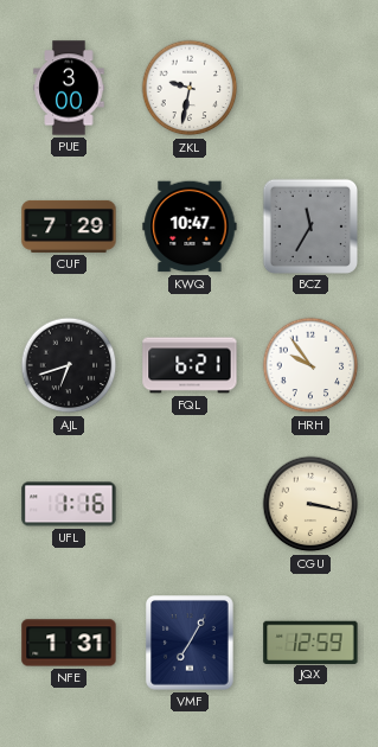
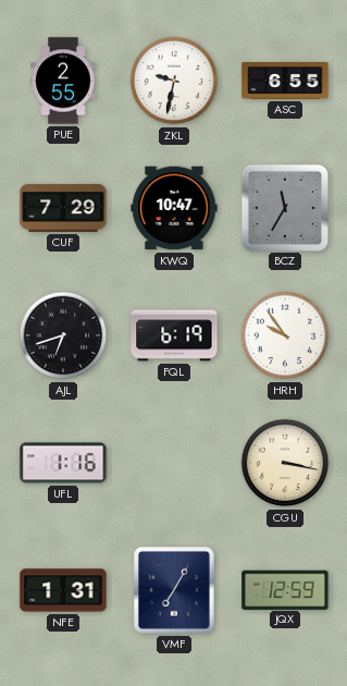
PUE: 3:00 -> 2:55 (63, 81)
ASC: none -> 6:55 (285, 82)
FQL: 6:21 -> 6:19 (174, 335)
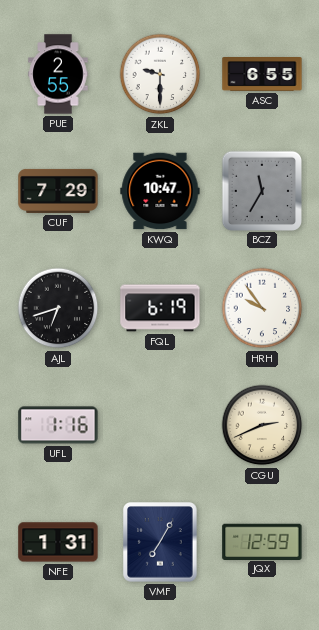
ZKL: 9:32 -> 9:30 (160, 74)
CGU: 3:17 -> 2:41 (262, 425)
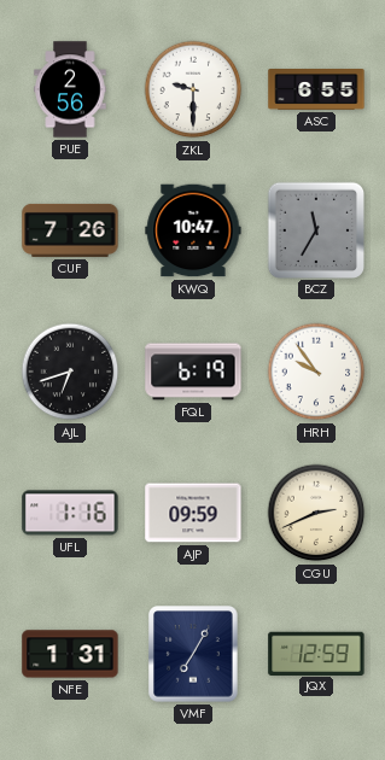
PUE: 2:55 -> 2:56 (70, 89)
CUF: 7:29 -> 7:26 (70, 230)
AJP: none -> 09:59 (193, 513)
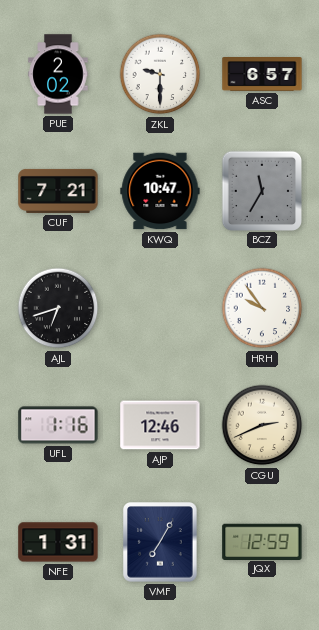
PUE: 2:56 -> 2:02 (58, 74)
ASC: 6:55 -> 6:57 (262, 75)
CUF: 7:26 -> 7:21 (58, 191)
FQL: 6:19 -> none (193, 372)
AJP: 09:59 -> 12:46 (160, 425)
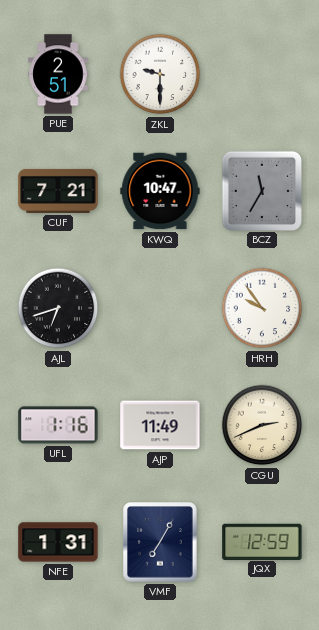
PUE: 2:02 -> 2:51 (58, 74)
ASC: 6:57 -> none (262, 75)
AJP: 12:46 -> 11:49 (160, 425)
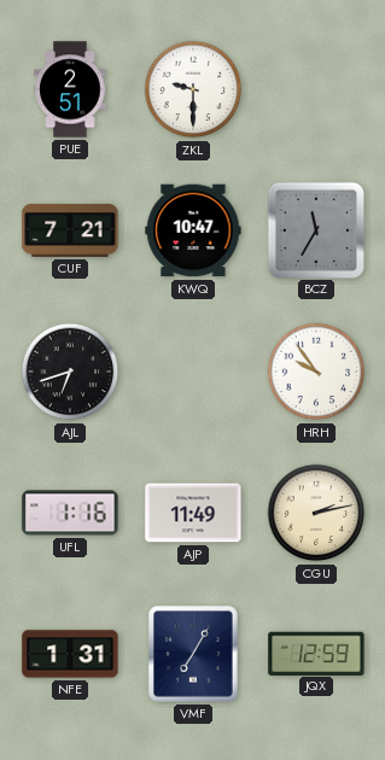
CGU: 2:41 -> 2:13 (316, 513)
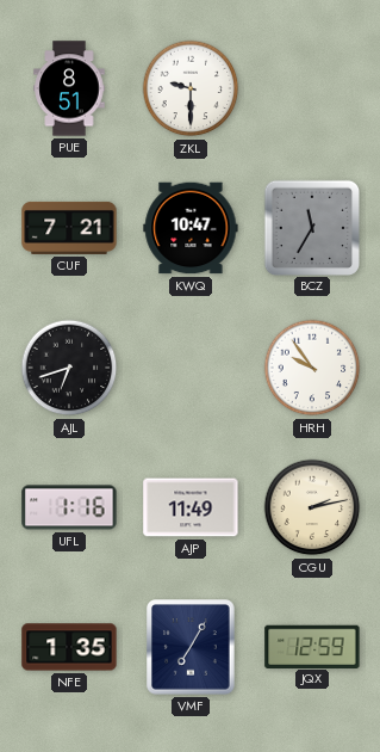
PUE: 2:51 -> 8:51 (69, 88)
NFE: 1:31 -> 1:35 (69, 647)
